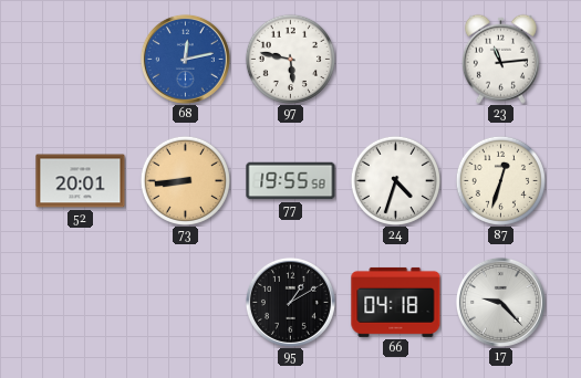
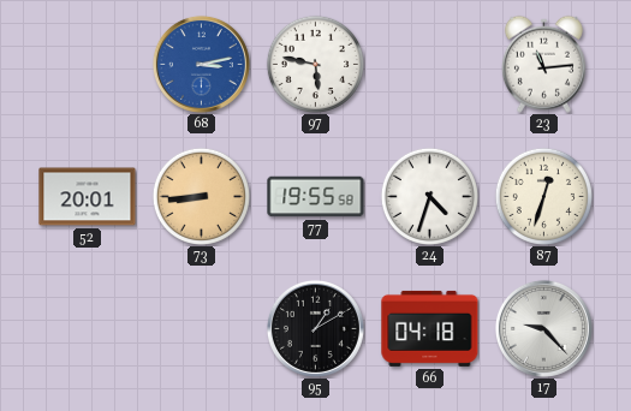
68: 12:13 -> 3:13 (201, 64)
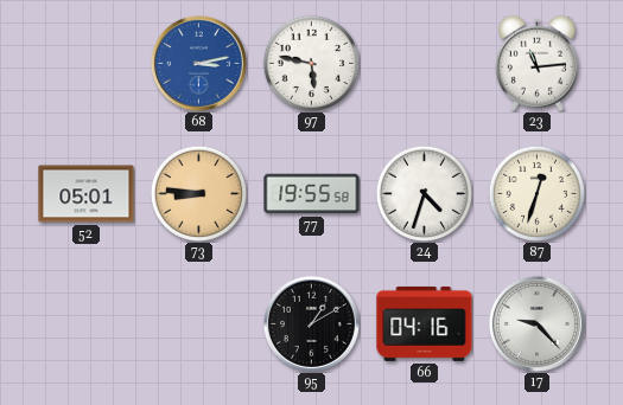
52: 20:01 -> 05:01 (87, 194)
73: 8:44 -> 8:46 (198, 193)
66: 04:18 -> 04:16 (425, 323)
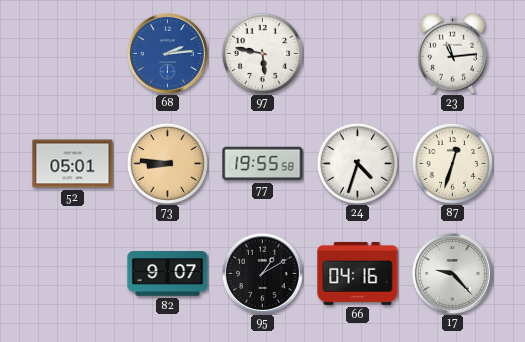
68: 3:13 -> 2:14 (167, 53)
82: none -> 9:07 (168, 274)
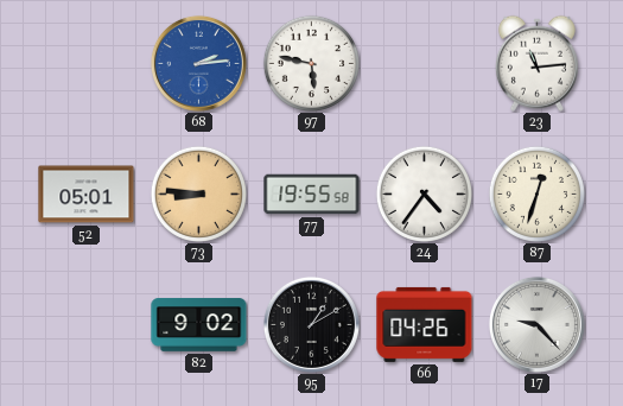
24: 4:33 -> 4:36 (424, 194)
82: 9:07 -> 9:02 (199, 325)
66: 04:16 -> 04:26 (425, 324)
